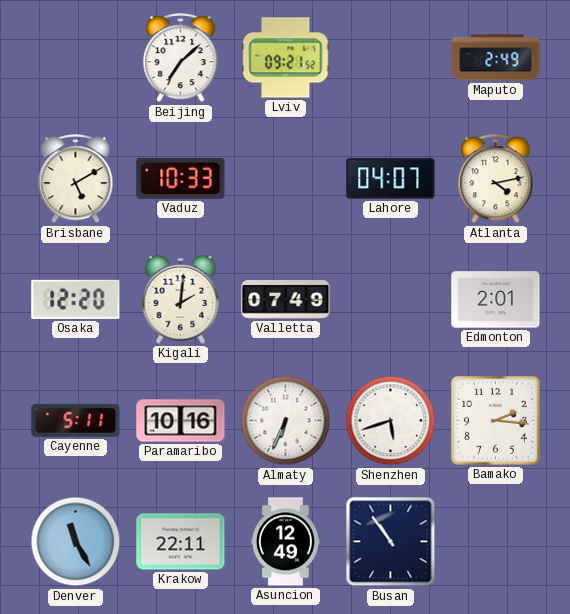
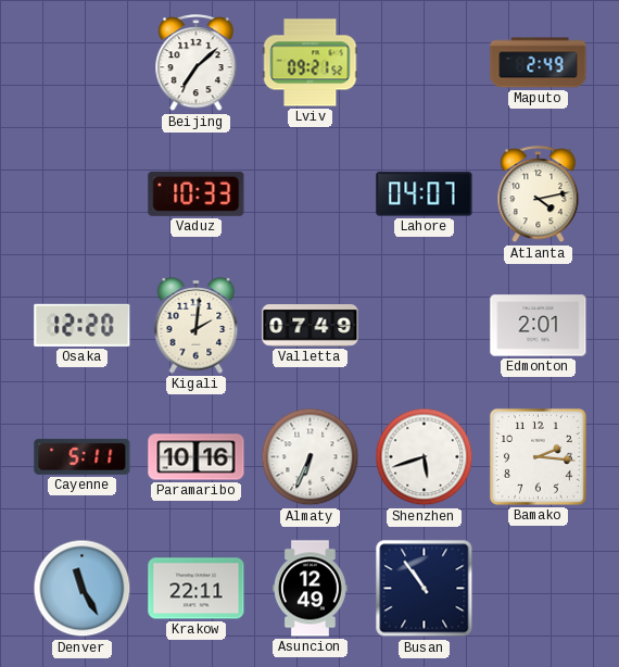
Brisbane: 5:10 -> none (76, 179)
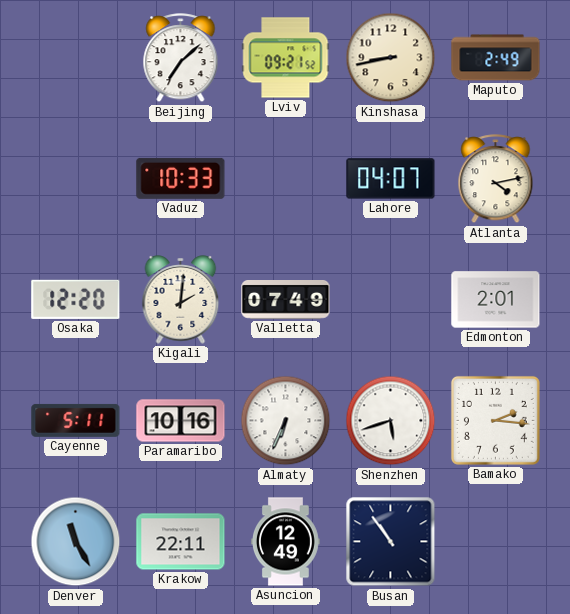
Kinshasa: none -> 8:43 (391, 58)
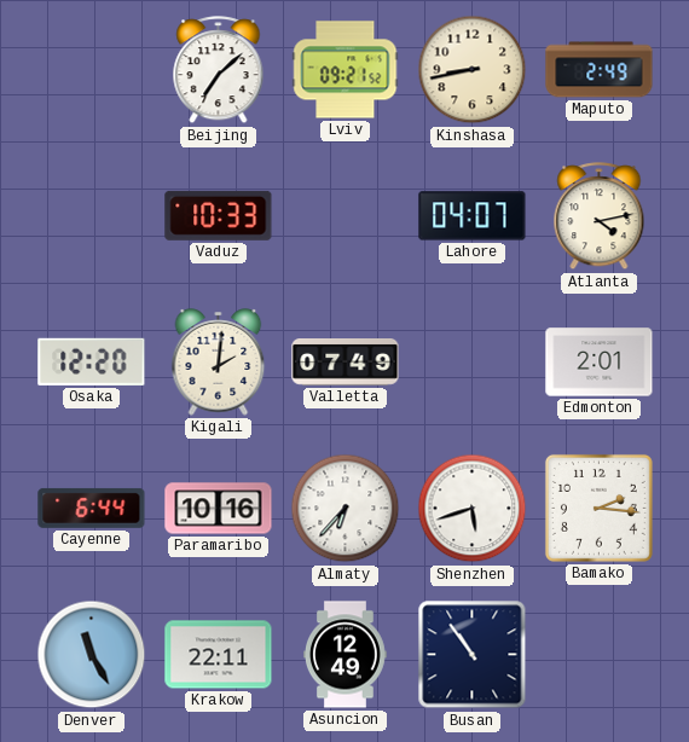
Cayenne: 5:11 -> 6:44 (92, 508)
Almaty: 6:34 -> 6:37 (346, 509)
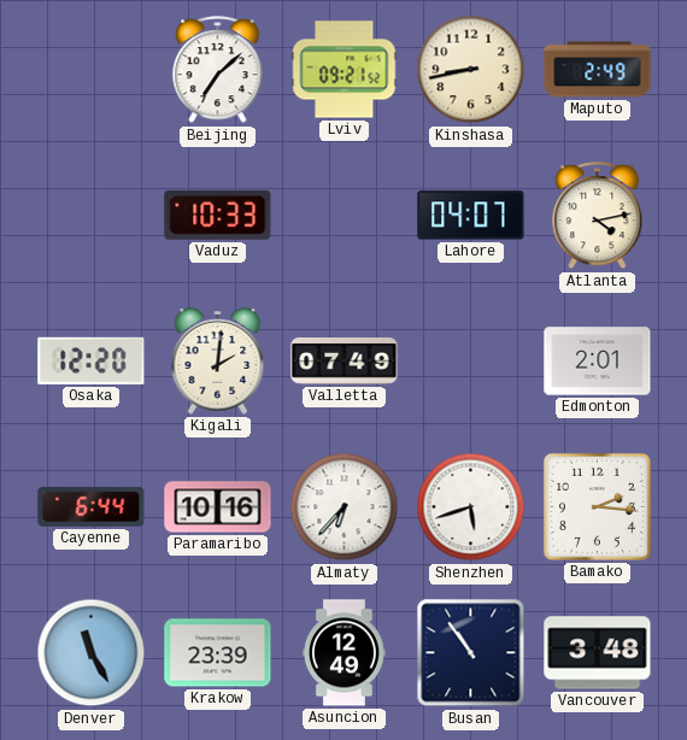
Krakow: 22:11 -> 23:39 (218, 653)
Vancouver: none -> 3:48 (598, 653)
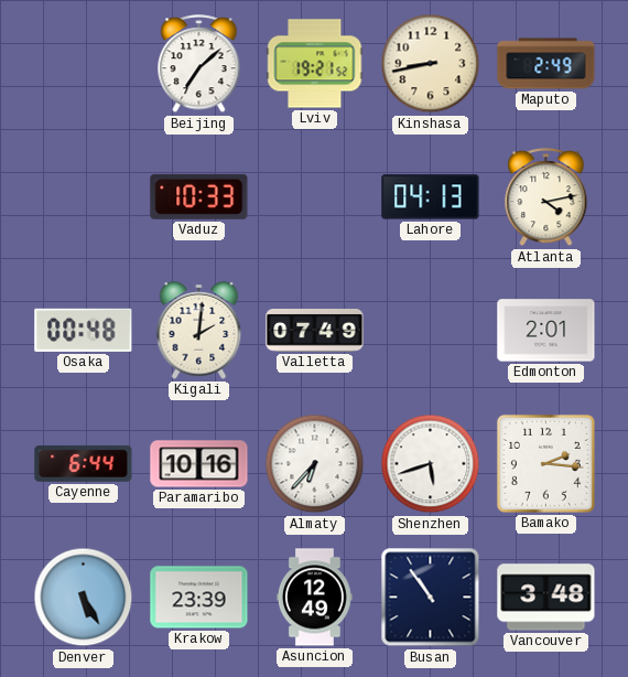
Lviv: 09:21 -> 19:21 (315, 64)
Lahore: 04:07 -> 04:13 (431, 197)
Osaka: 12:20 -> 00:48 (84, 330)
Denver: 11:25 -> 5:25 (84, 598)
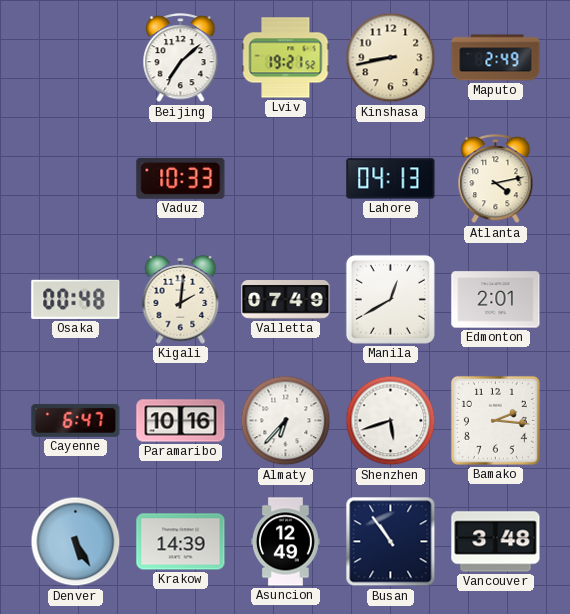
Manila: none -> 12:40 (390, 299)
Cayenne: 6:44 -> 6:47 (76, 420)
Krakow: 23:39 -> 14:39 (181, 542)
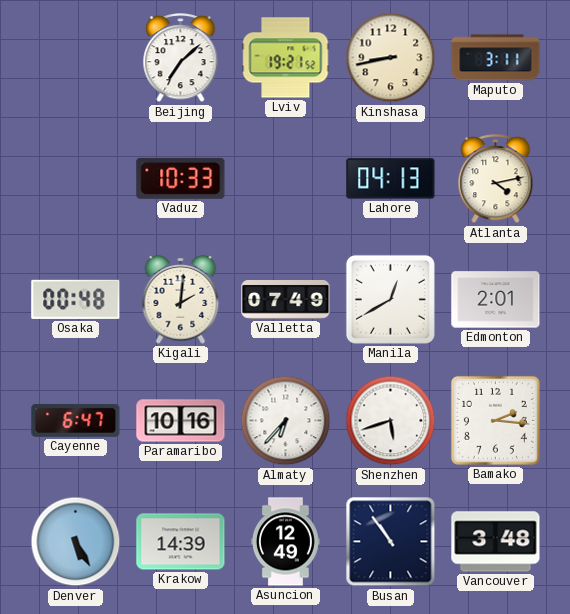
Maputo: 2:49 -> 3:11 (496, 58)
